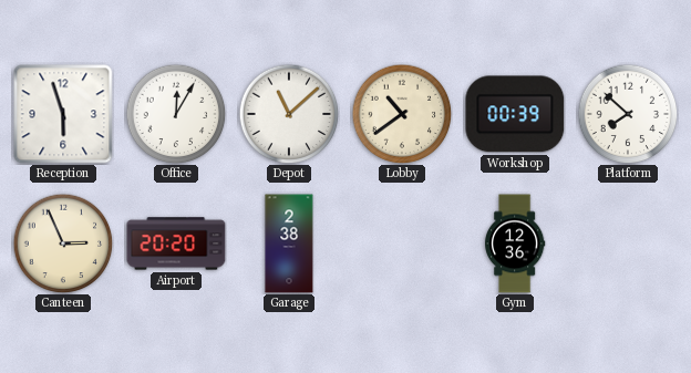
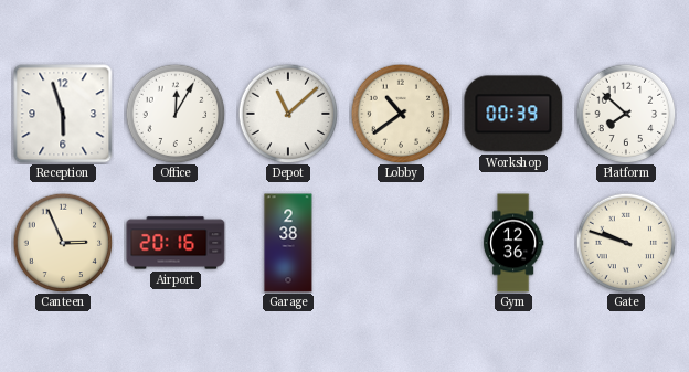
Airport: 20:20 -> 20:16 (176, 243)
Gate: none -> 9:48 (626, 243)
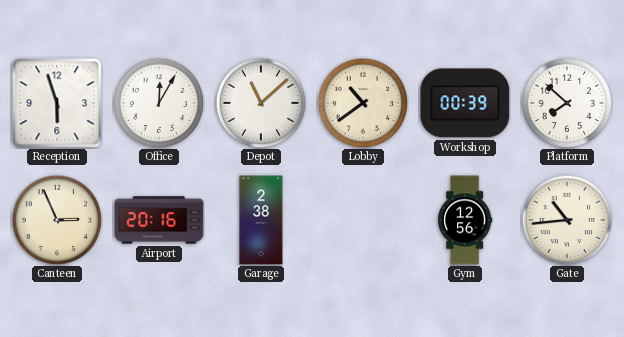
Gym: 12:36 -> 12:56 (466, 220)
Gate: 9:48 -> 10:44 (567, 220)
